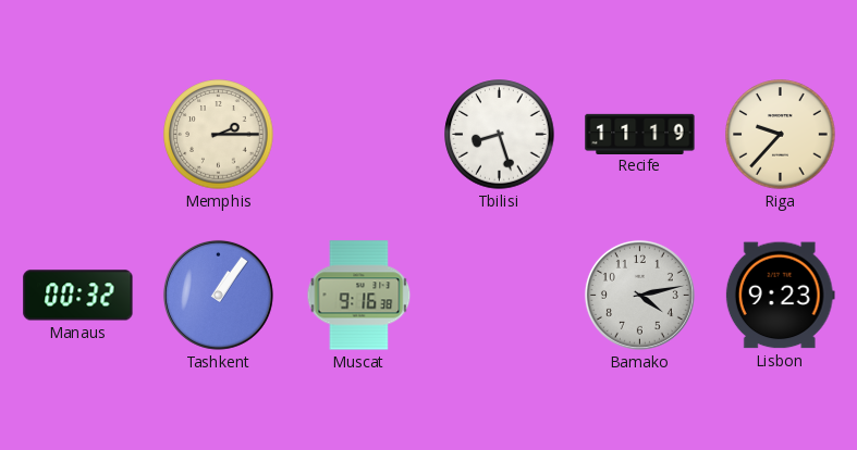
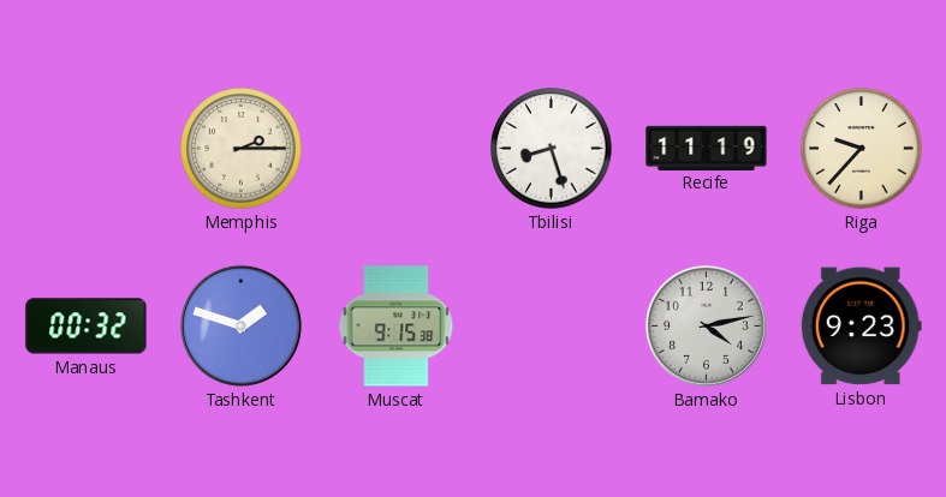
Tashkent: 1:06 -> 1:48 (240, 325)
Muscat: 9:16 -> 9:15 (397, 327)
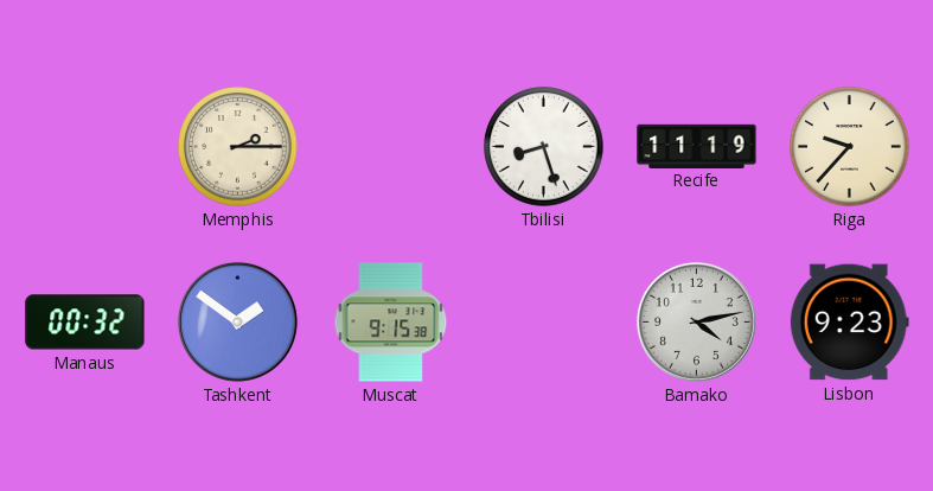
Tashkent: 1:48 -> 1:51 (237, 321)
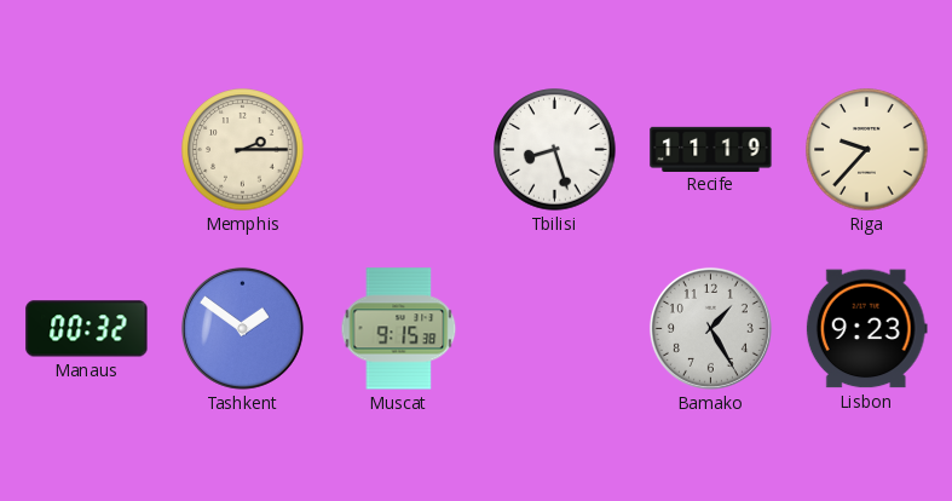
Bamako: 4:13 -> 1:25 (710, 328)
